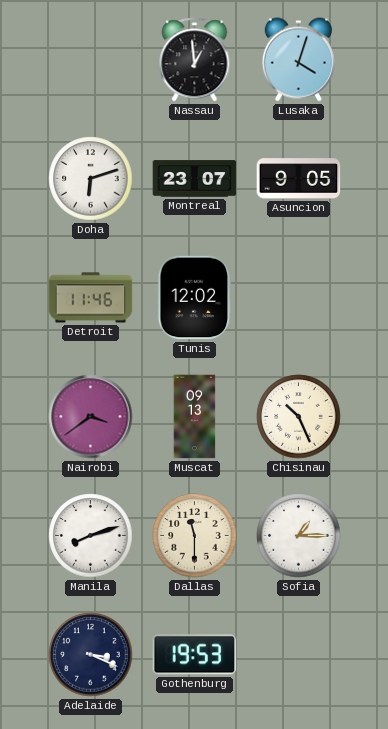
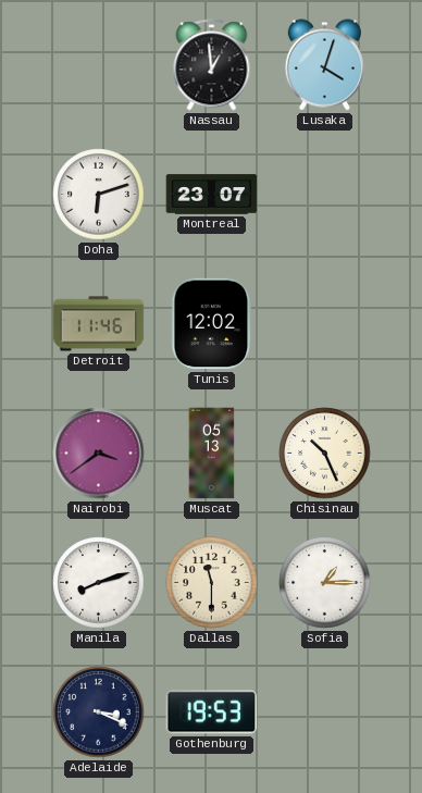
Asuncion: 9:05 -> none (299, 179)
Muscat: 09:13 -> 05:13 (212, 454)
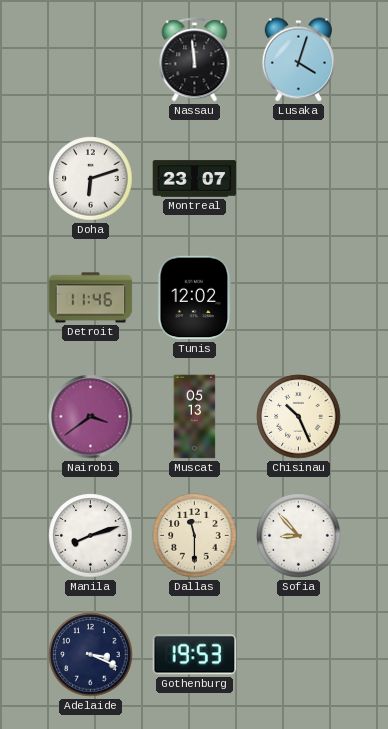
Nassau: 12:59 -> 11:59 (195, 60)
Sofia: 1:15 -> 8:53 (299, 536)
